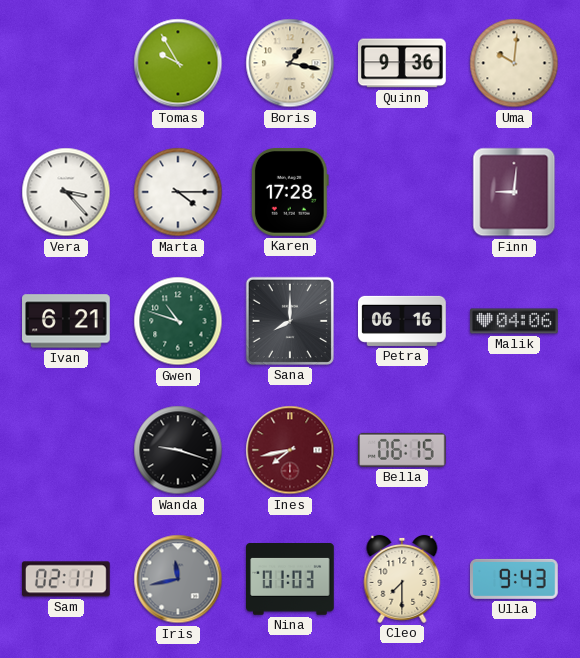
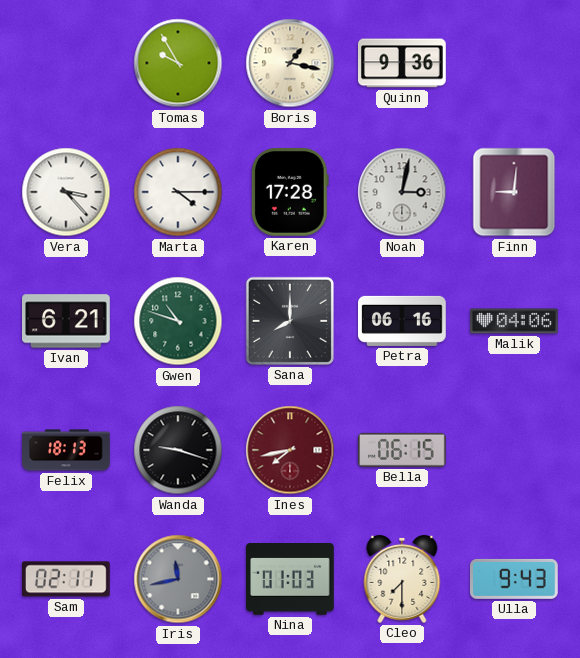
Uma: 10:01 -> none (514, 63)
Noah: none -> 3:02 (402, 192)
Felix: none -> 18:13 (66, 450)
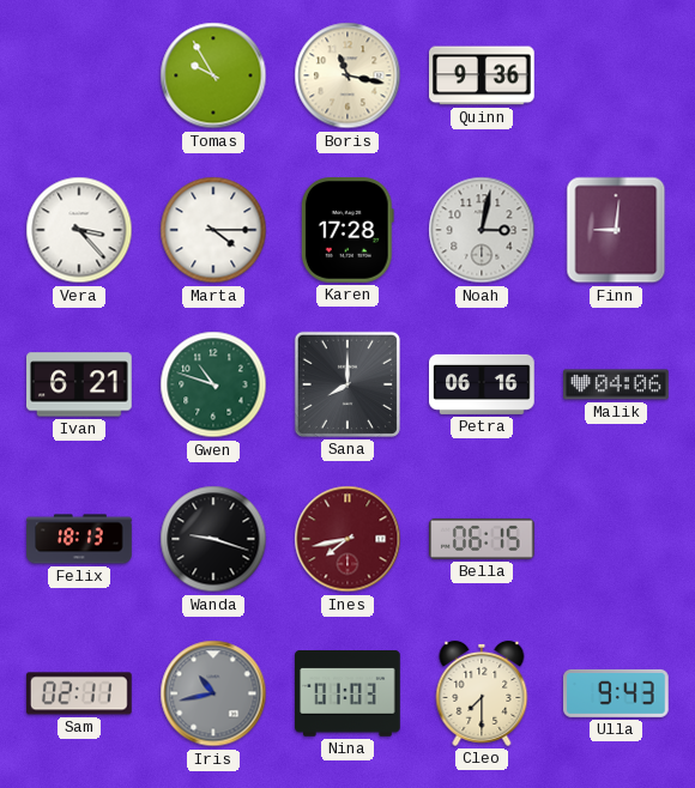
Boris: 1:17 -> 11:17 (347, 75)
Iris: 11:43 -> 10:43 (213, 693)
